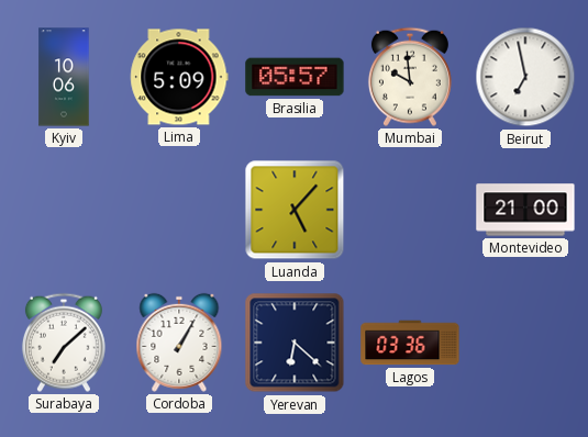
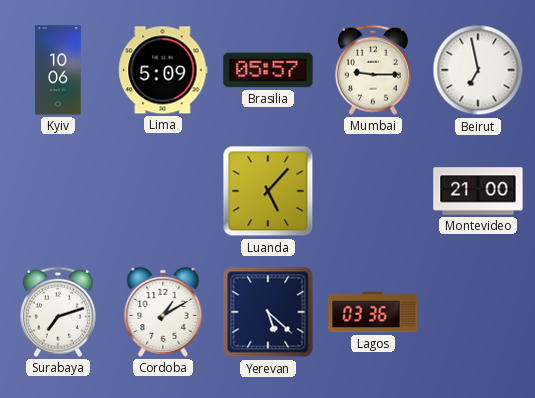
Mumbai: 9:59 -> 9:15 (373, 70)
Surabaya: 7:08 -> 7:12 (58, 312)
Cordoba: 1:05 -> 1:10 (163, 312)
Yerevan: 6:22 -> 5:22 (268, 312)
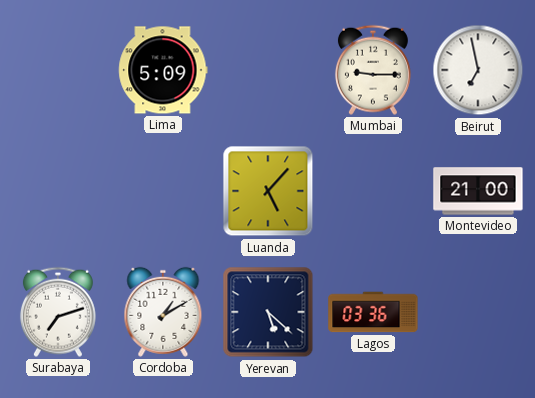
Kyiv: 10:06 -> none (58, 70)
Brasilia: 05:57 -> none (268, 70)
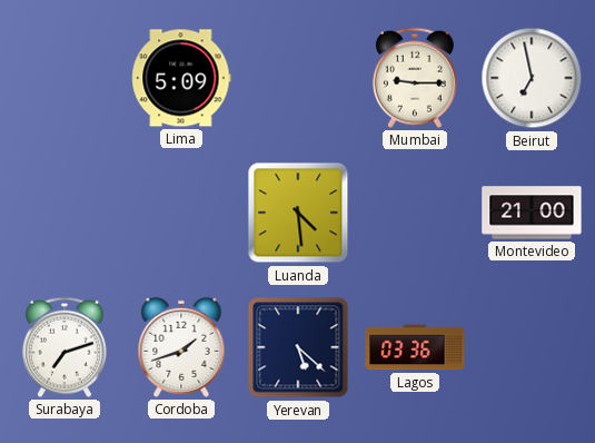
Luanda: 5:07 -> 4:29 (298, 213)
Cordoba: 1:10 -> 1:42 (181, 347)
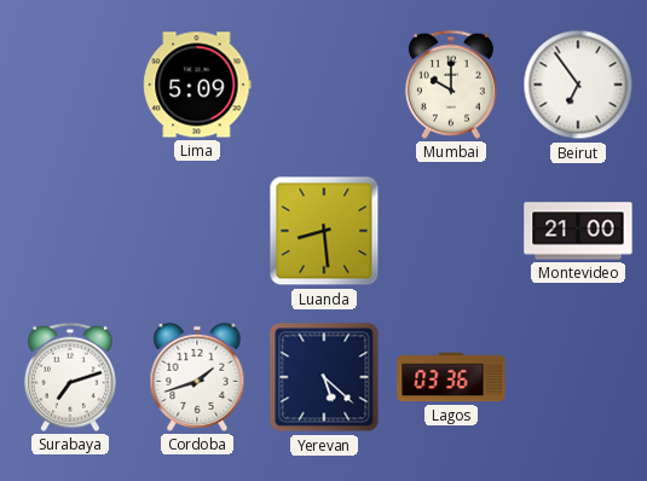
Mumbai: 9:15 -> 10:00 (451, 85)
Beirut: 6:58 -> 6:54 (578, 85)
Luanda: 4:29 -> 8:29 (324, 231)
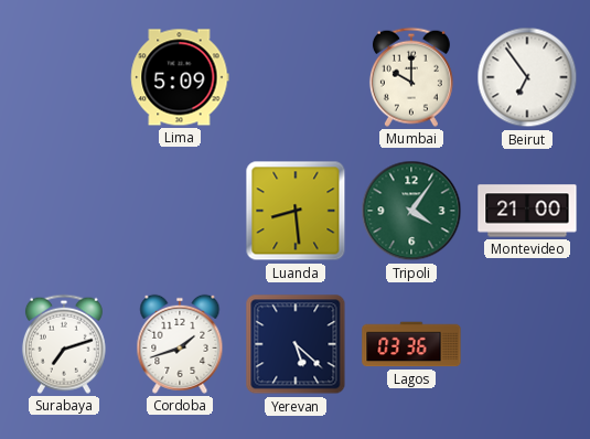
Tripoli: none -> 4:06 (411, 211)
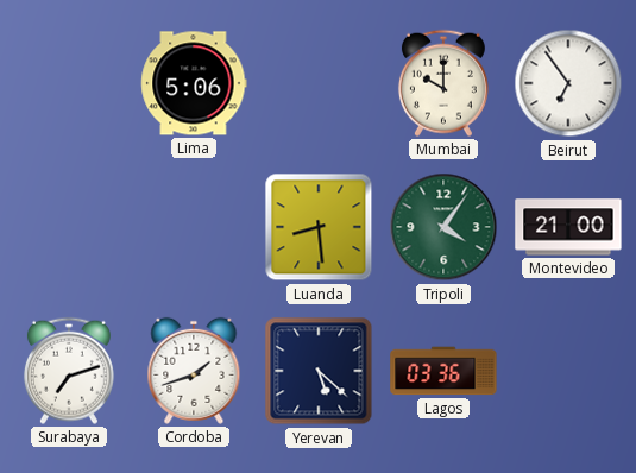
Lima: 5:09 -> 5:06 (194, 83)
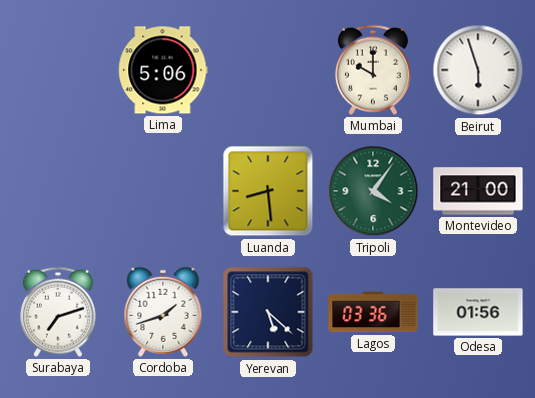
Beirut: 6:54 -> 5:57 (478, 70)
Odesa: none -> 01:56 (478, 312)
